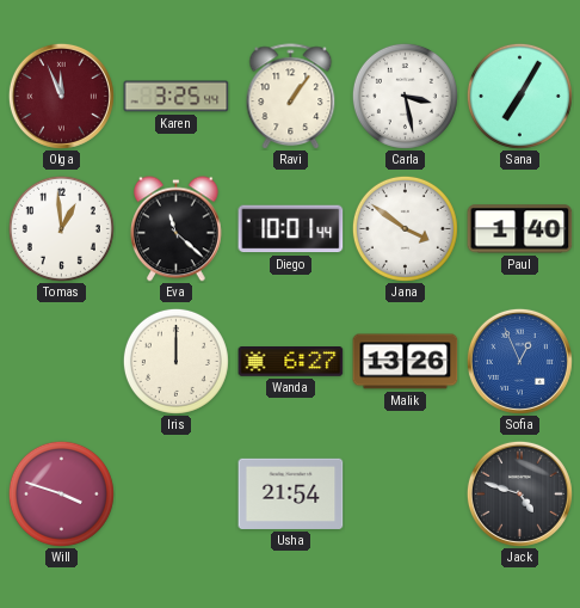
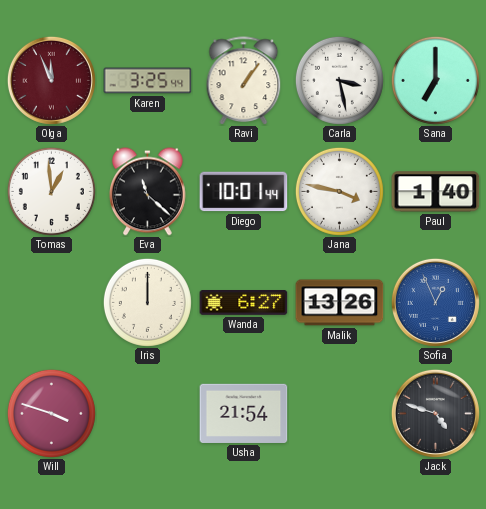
Sana: 7:05 -> 7:00 (435, 80)
Jana: 3:51 -> 3:47 (339, 191)
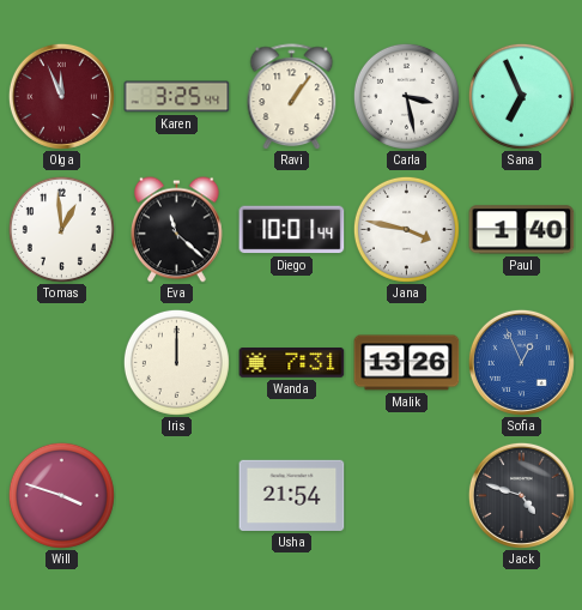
Sana: 7:00 -> 6:56 (521, 96)
Wanda: 6:27 -> 7:31 (292, 363)
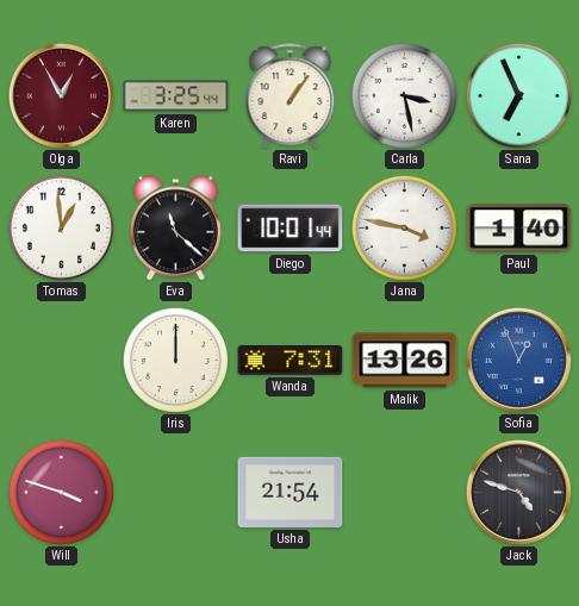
Olga: 11:56 -> 12:55 (61, 95)
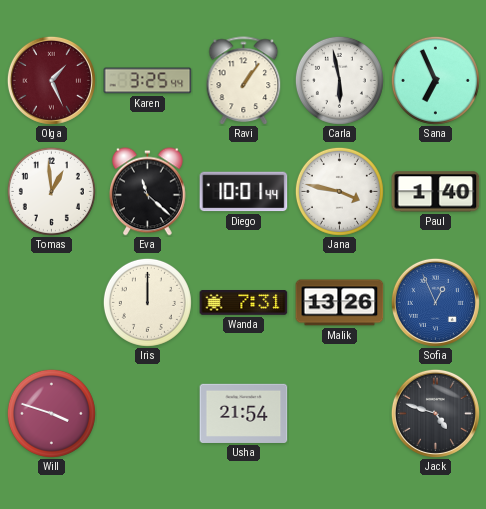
Olga: 12:55 -> 1:26 (51, 80)
Carla: 3:28 -> 5:58 (339, 80)
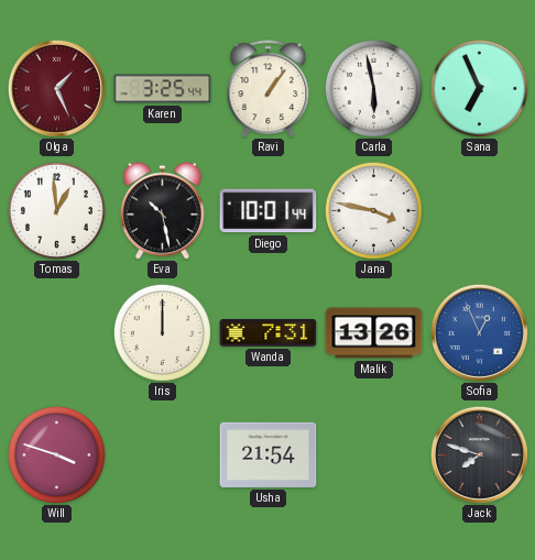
Eva: 11:22 -> 10:28 (163, 211)
Paul: 1:40 -> none (436, 192)
Jack: 4:48 -> 7:48 (479, 454)
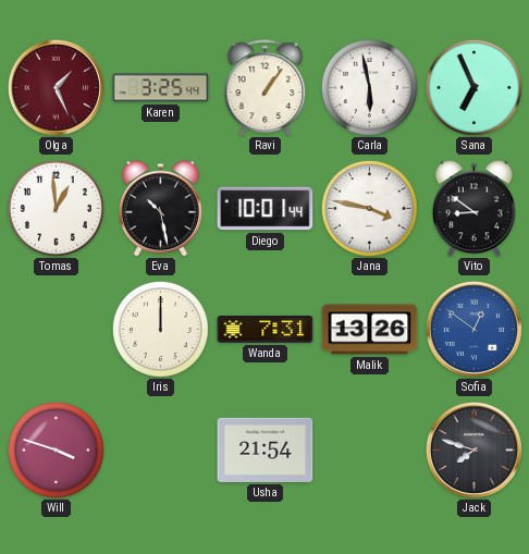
Vito: none -> 8:51 (475, 209)
Sofia: 12:56 -> 12:51 (473, 329)
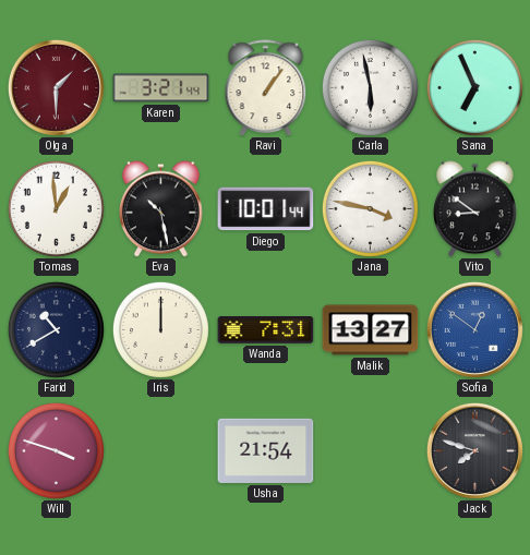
Olga: 1:26 -> 1:30 (56, 87)
Karen: 3:25 -> 3:21 (161, 88)
Farid: none -> 10:40 (56, 329)
Malik: 13:26 -> 13:27 (371, 330)
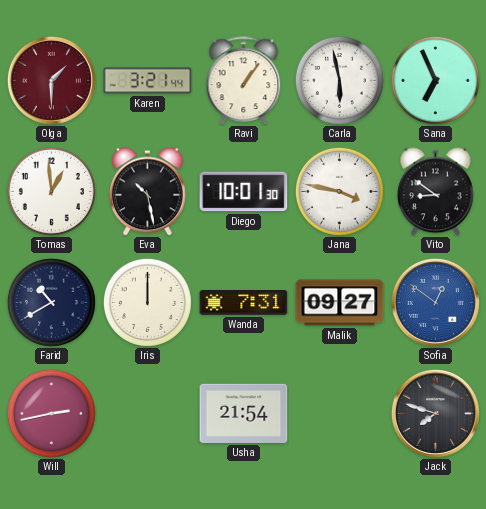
Diego: 10:01:44 -> 10:01:30 (244, 192)
Malik: 13:27 -> 09:27 (340, 303)
Will: 3:48 -> 2:43 (51, 413)
